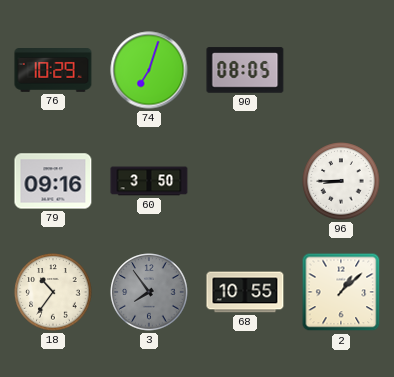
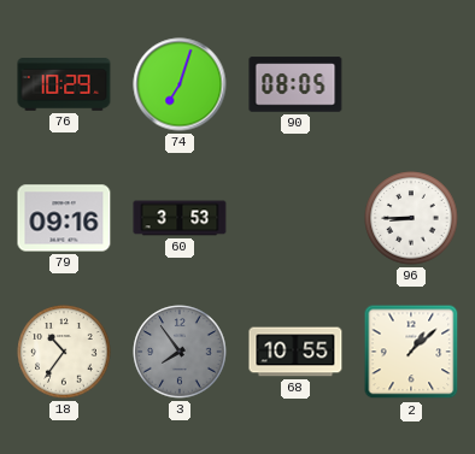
60: 3:50 -> 3:53 (180, 218)
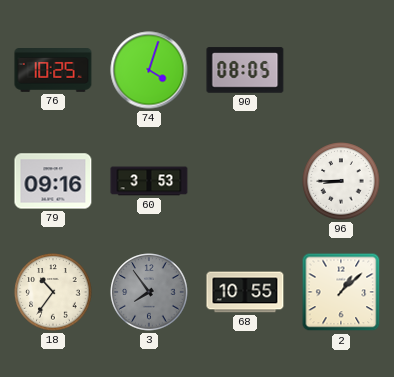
76: 10:29 -> 10:25 (53, 71)
74: 7:03 -> 4:03 (149, 70)
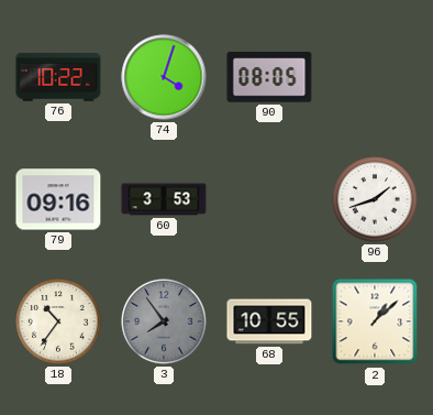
76: 10:25 -> 10:22 (58, 78)
96: 8:45 -> 1:42 (375, 199)
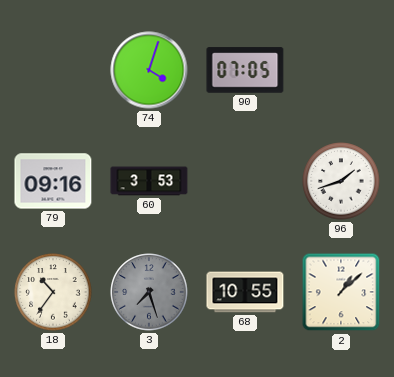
76: 10:22 -> none (58, 78)
90: 08:05 -> 07:05 (245, 70)
3: 7:54 -> 7:27 (149, 292)
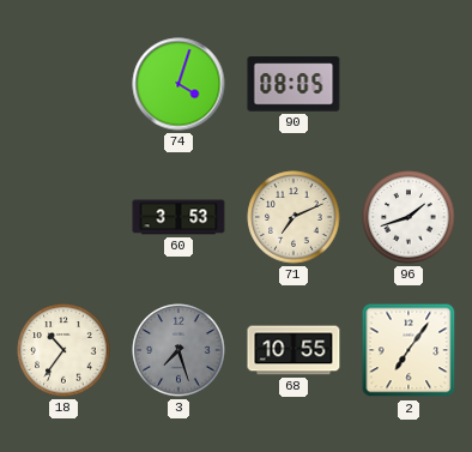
90: 07:05 -> 08:05 (294, 84)
79: 09:16 -> none (53, 181)
71: none -> 7:11 (294, 217)
2: 1:08 -> 7:06 (409, 350)
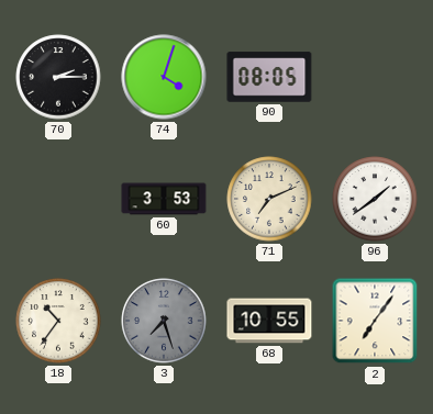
70: none -> 2:15 (58, 77)
96: 1:42 -> 1:39 (375, 199)
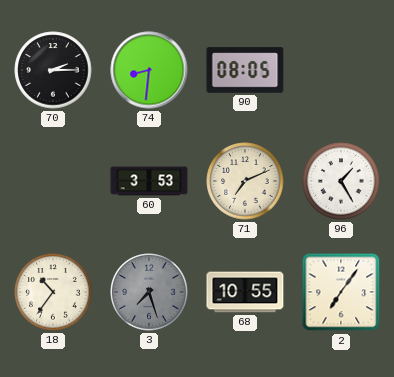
74: 4:03 -> 8:31 (149, 70)
96: 1:39 -> 1:25 (341, 181)
